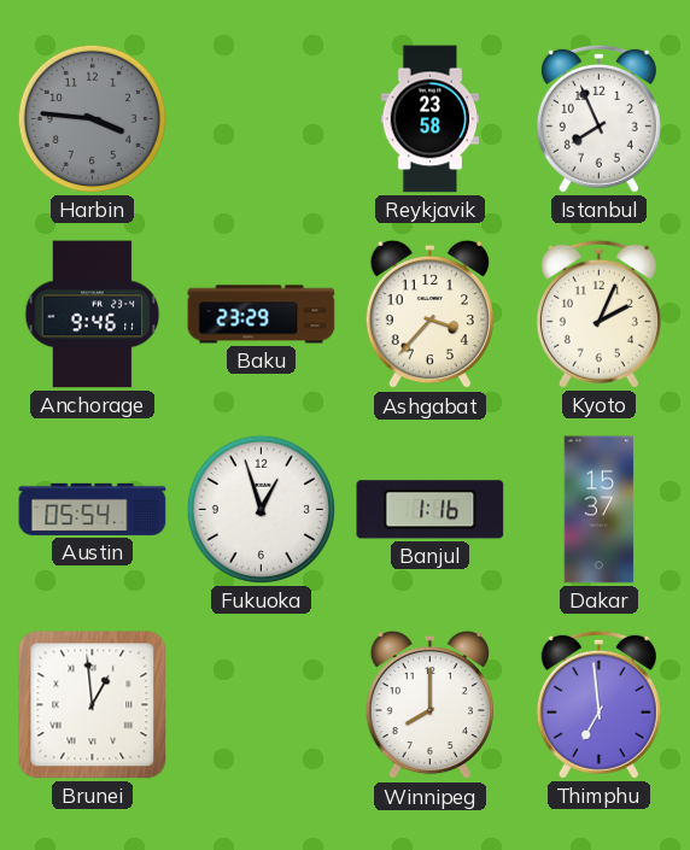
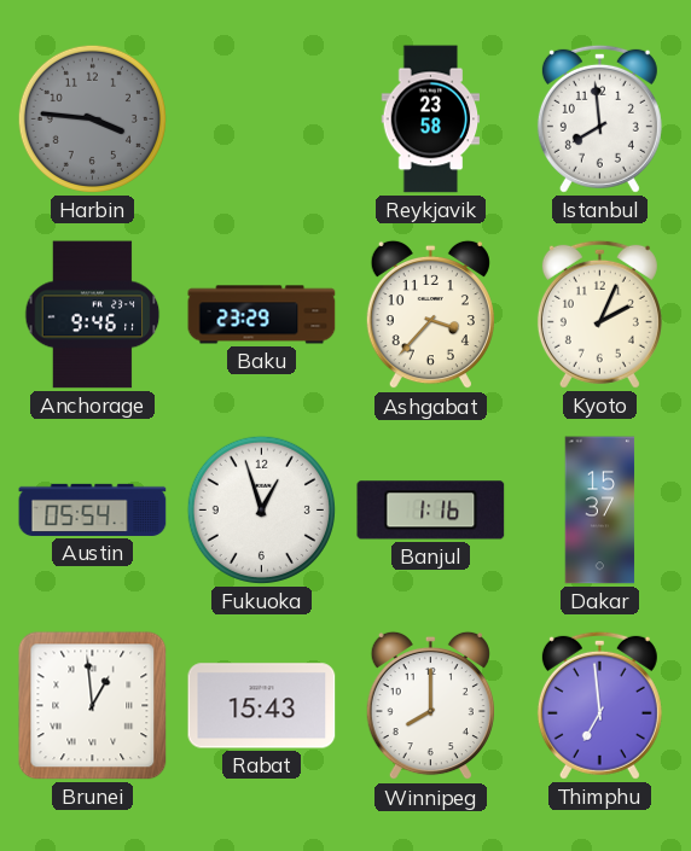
Istanbul: 7:56 -> 7:59 (599, 118)
Rabat: none -> 15:43 (262, 706)
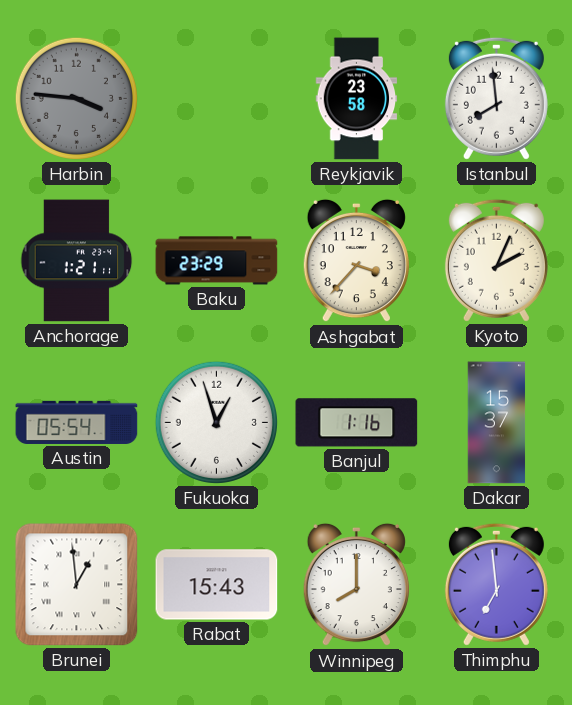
Anchorage: 9:46 -> 1:21 (77, 261)
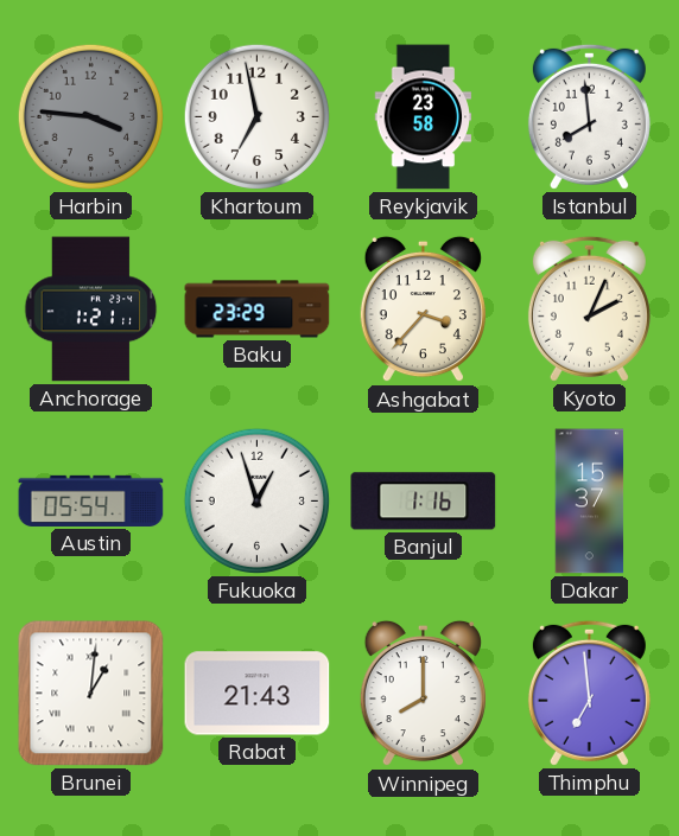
Khartoum: none -> 6:58 (256, 116)
Brunei: 12:59 -> 1:01 (91, 694)
Rabat: 15:43 -> 21:43 (258, 694)
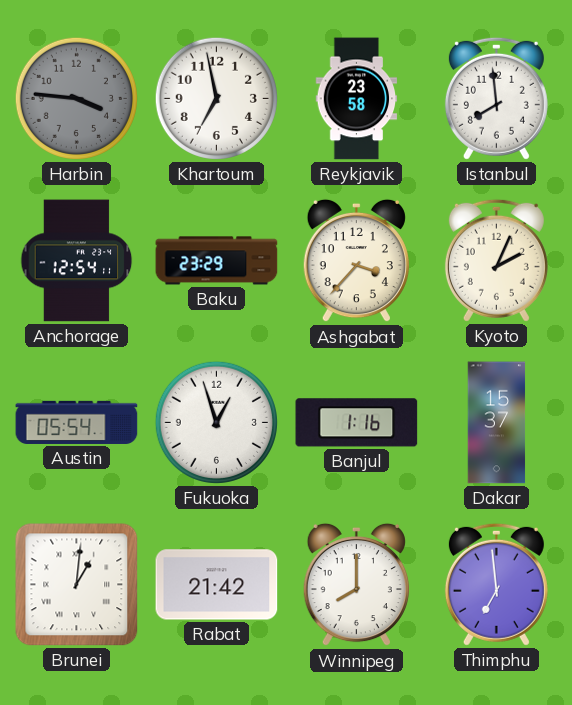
Anchorage: 1:21 -> 12:54 (77, 261)
Rabat: 21:43 -> 21:42 (217, 585)
